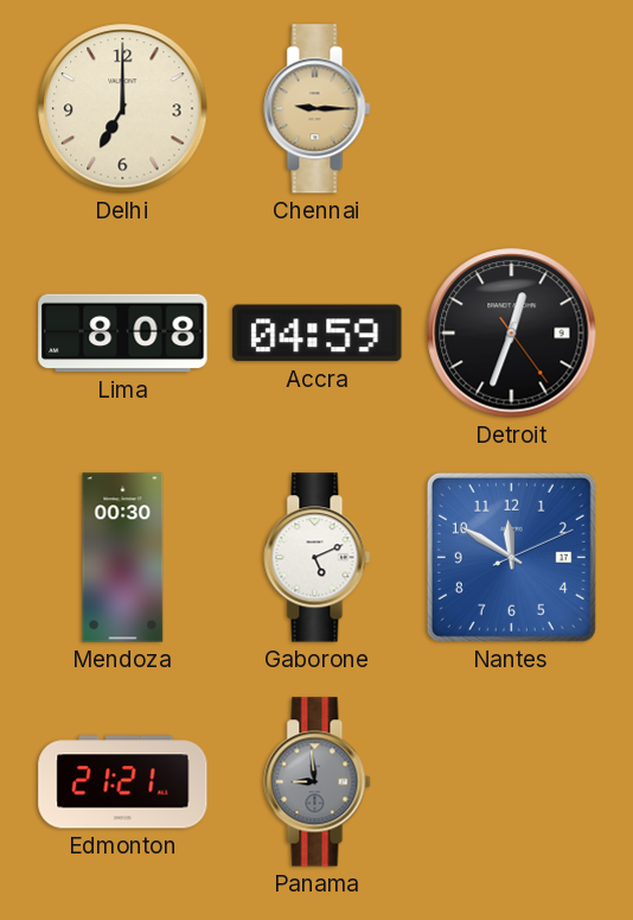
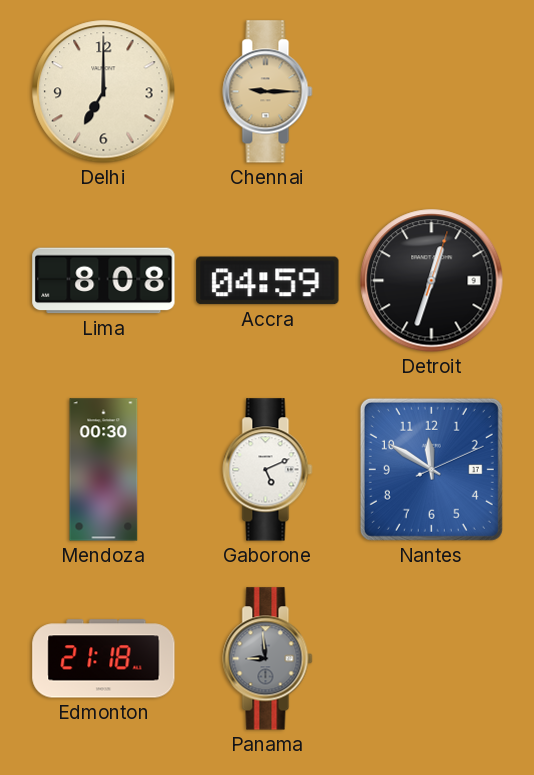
Detroit: 12:33:24 -> 12:33:03 (432, 281)
Edmonton: 21:21 -> 21:18 (104, 659)
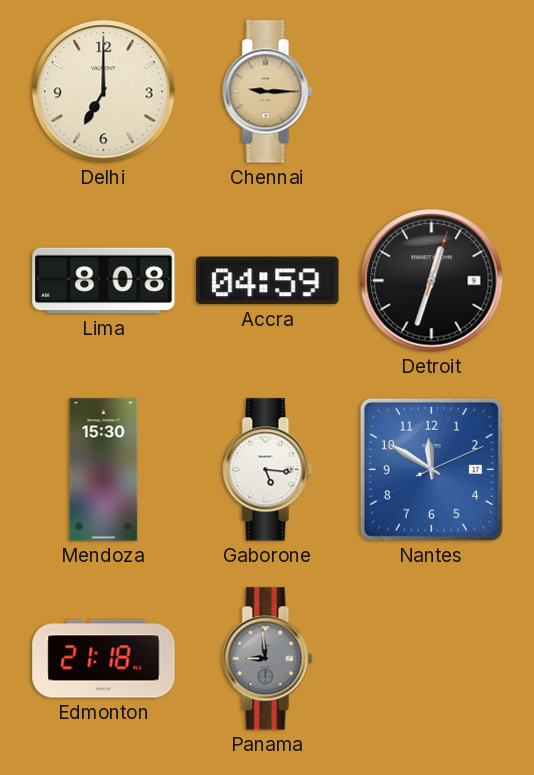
Mendoza: 00:30 -> 15:30 (104, 470)
Gaborone: 5:11 -> 5:16 (268, 470)
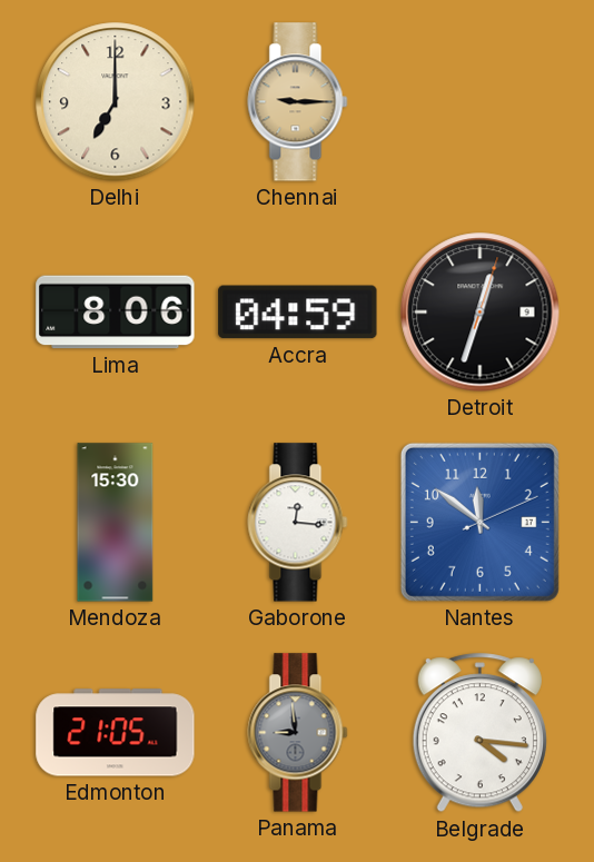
Lima: 8:08 -> 8:06 (116, 313)
Gaborone: 5:16 -> 12:16 (298, 523)
Nantes: 11:50 -> 11:51 (479, 522)
Edmonton: 21:18 -> 21:05 (116, 733)
Belgrade: none -> 4:16 (479, 733)
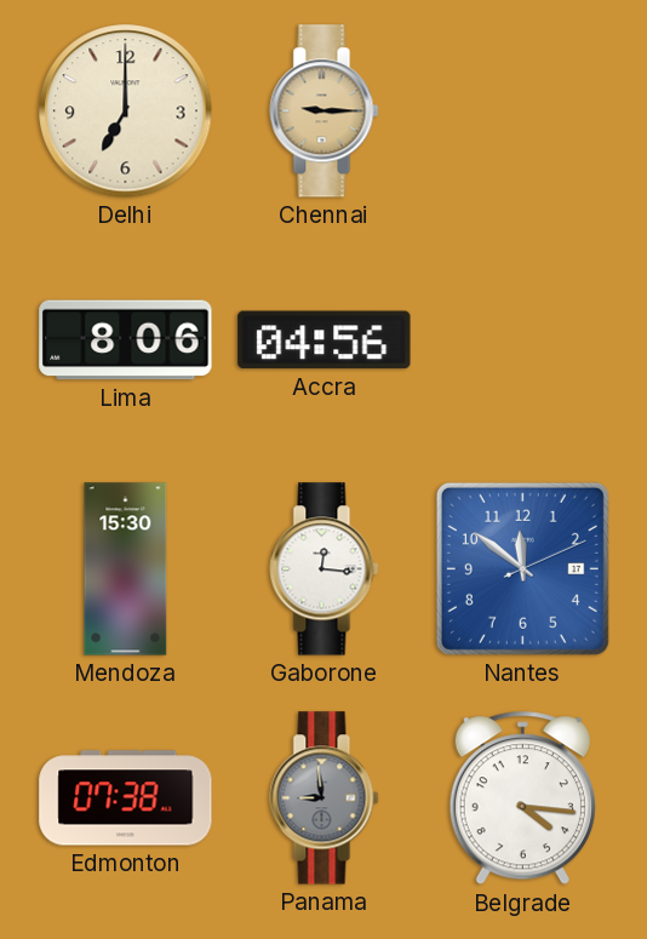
Accra: 04:59 -> 04:56 (325, 340)
Detroit: 12:33 -> none (481, 313)
Edmonton: 21:05 -> 07:38 (126, 798)
